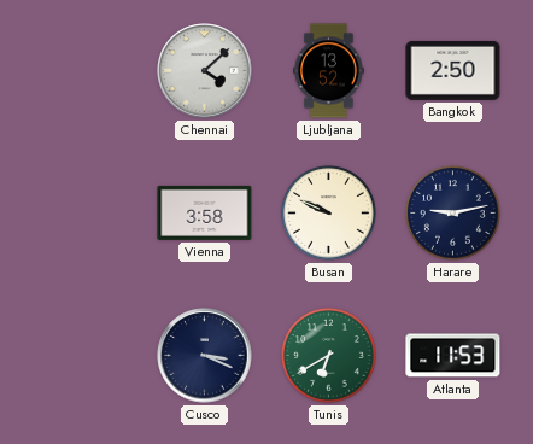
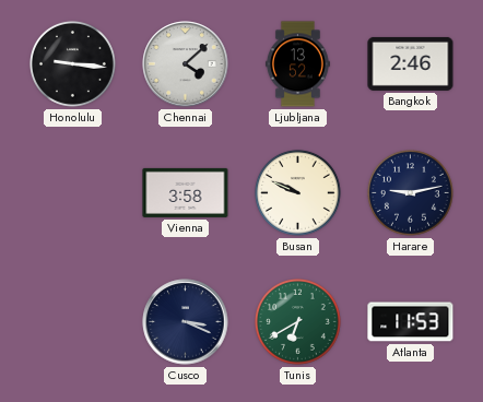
Honolulu: none -> 9:16 (72, 63)
Bangkok: 2:50 -> 2:46 (411, 63)
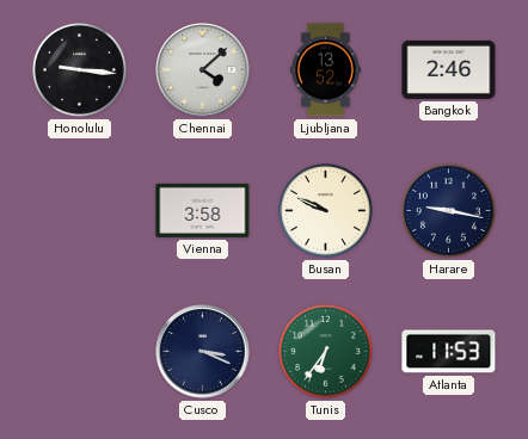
Harare: 9:13 -> 9:17 (448, 210)
Tunis: 6:40 -> 6:36 (325, 351)
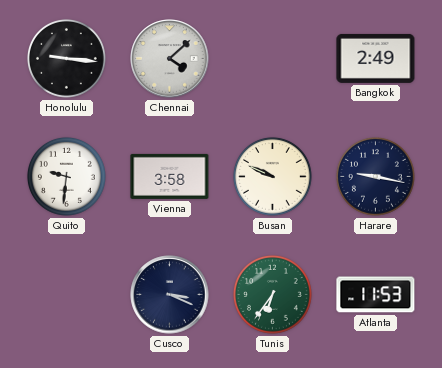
Ljubljana: 13:52 -> none (325, 70)
Bangkok: 2:46 -> 2:49 (376, 58)
Quito: none -> 9:31 (66, 176)
